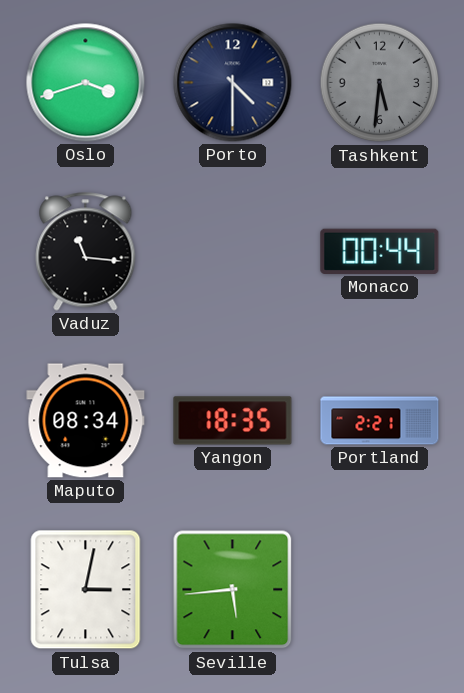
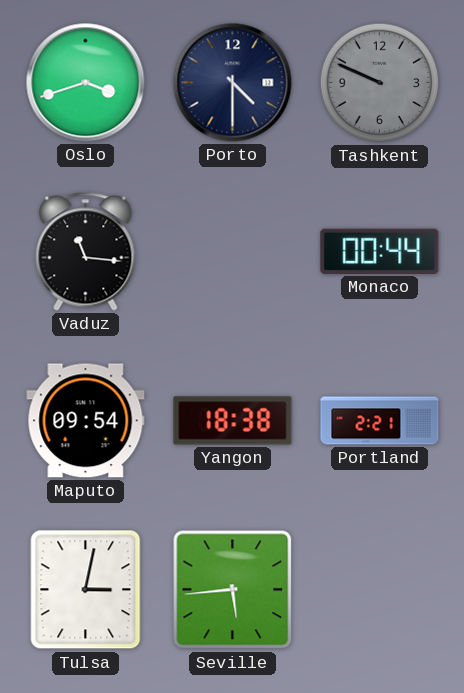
Tashkent: 5:31 -> 9:49 (380, 83)
Maputo: 08:34 -> 09:54 (86, 421)
Yangon: 18:35 -> 18:38 (233, 421)
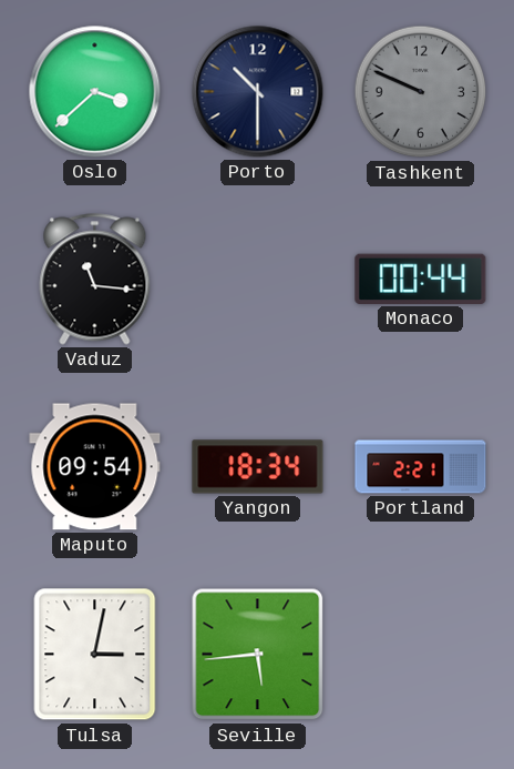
Oslo: 3:42 -> 3:38 (95, 92)
Porto: 4:30 -> 10:30 (258, 92)
Yangon: 18:38 -> 18:34 (258, 467)
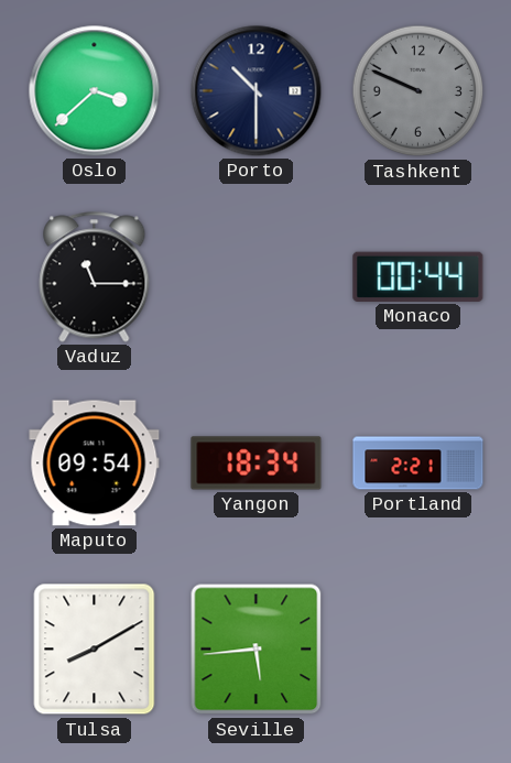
Vaduz: 11:16 -> 11:15 (95, 277)
Tulsa: 3:02 -> 8:10 (95, 650)
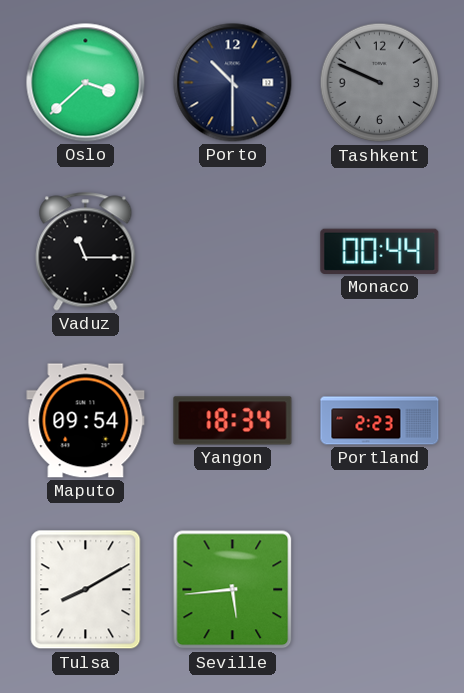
Portland: 2:21 -> 2:23 (380, 421)
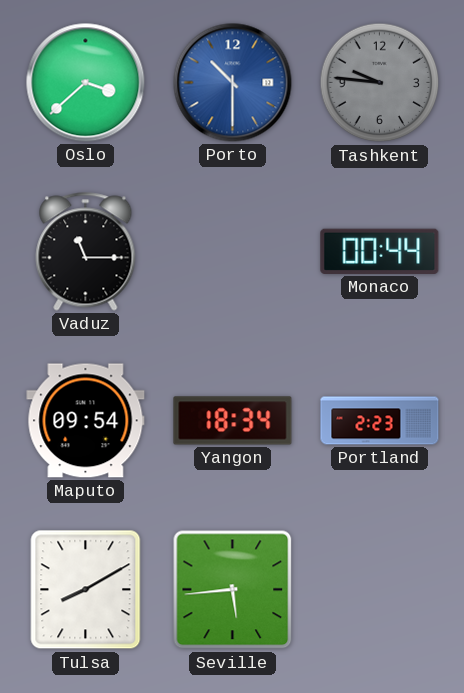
Porto dial: navy -> blue (233, 83)
Tashkent: 9:49 -> 9:46 (380, 83)
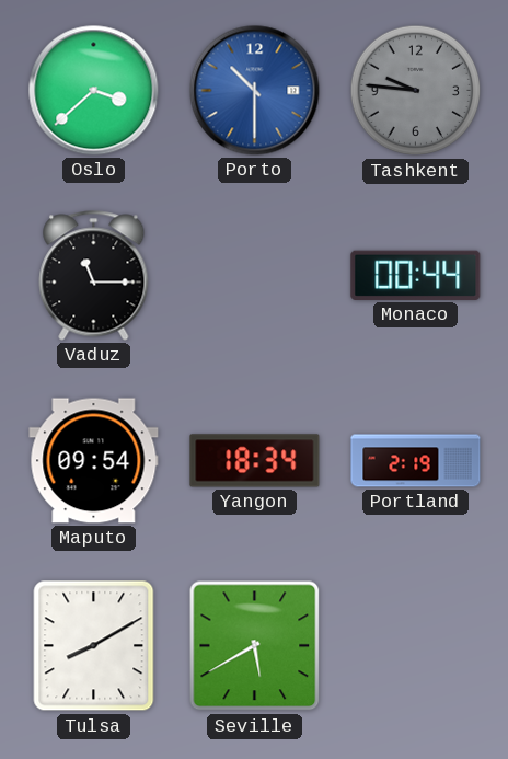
Portland: 2:23 -> 2:19 (416, 461)
Seville: 5:44 -> 5:40 (255, 646)
